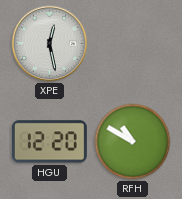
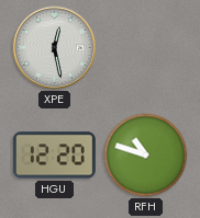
RFH: 10:50 -> 10:48 (146, 156)
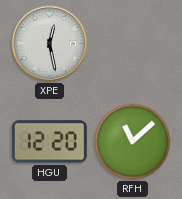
RFH: 10:48 -> 11:08 (133, 142)
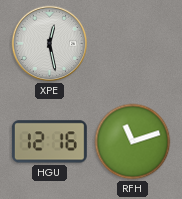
HGU: 12:20 -> 12:16 (49, 142)
RFH: 11:08 -> 11:12 (133, 142)
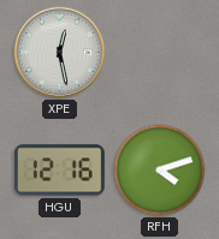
RFH: 11:12 -> 4:12 (160, 171)
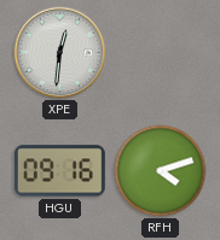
XPE: 12:28 -> 12:31 (60, 53)
HGU: 12:16 -> 09:16 (59, 171)
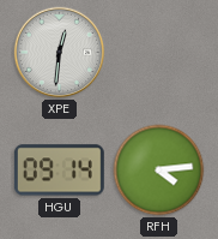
HGU: 09:16 -> 09:14 (59, 171)
RFH: 4:12 -> 4:14 (159, 171)
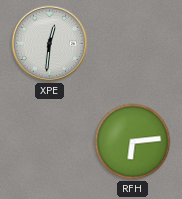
HGU: 09:14 -> none (59, 171)
RFH: 4:14 -> 6:14 (133, 142)
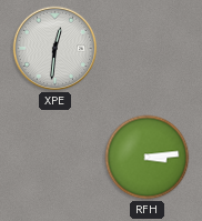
RFH: 6:14 -> 3:14 (148, 158)
